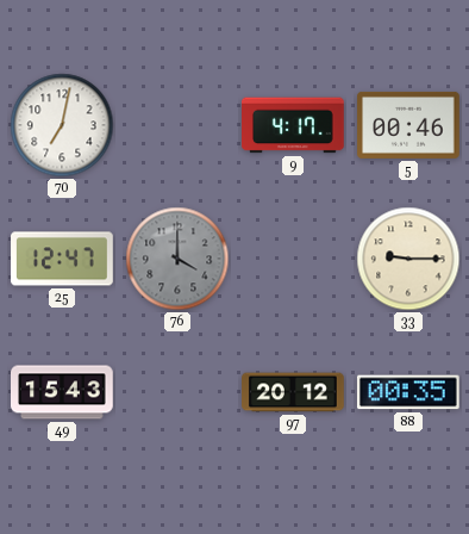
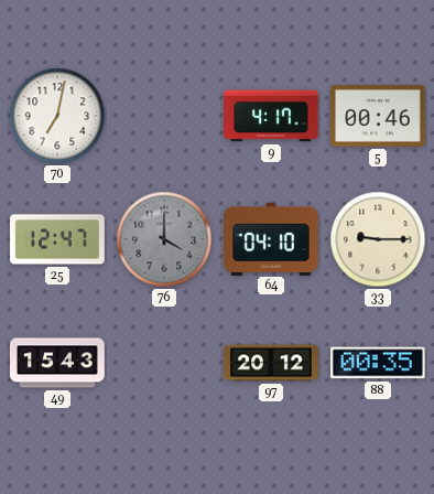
64: none -> 04:10 (272, 238)
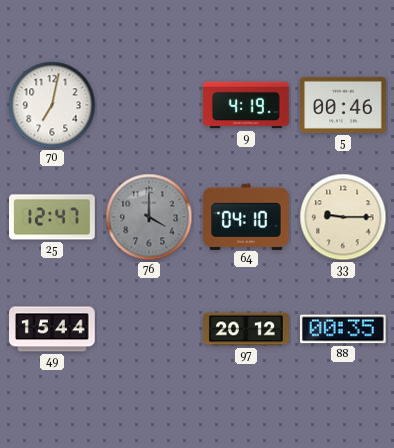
9: 4:17 -> 4:19 (247, 105)
49: 15:43 -> 15:44 (53, 329)
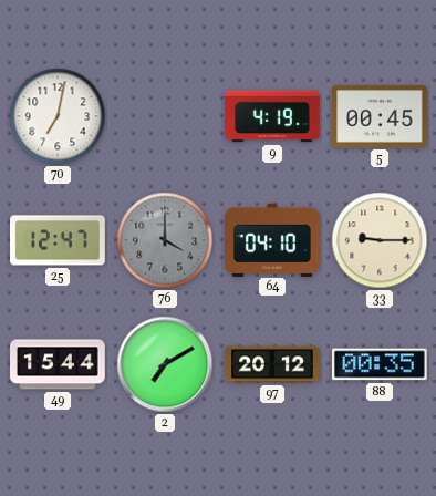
5: 00:46 -> 00:45 (380, 116)
2: none -> 7:10 (165, 364)
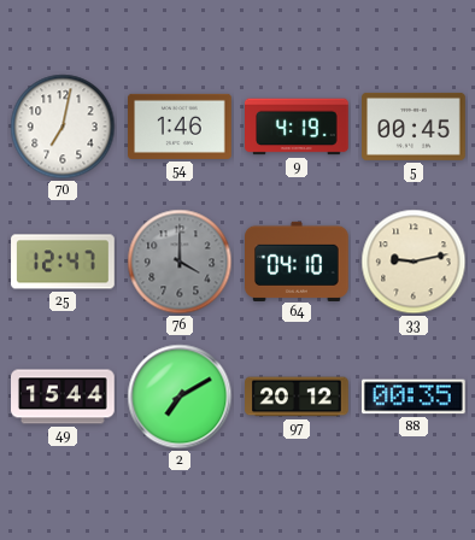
54: none -> 1:46 (180, 127)
33: 9:15 -> 9:13 (414, 262)
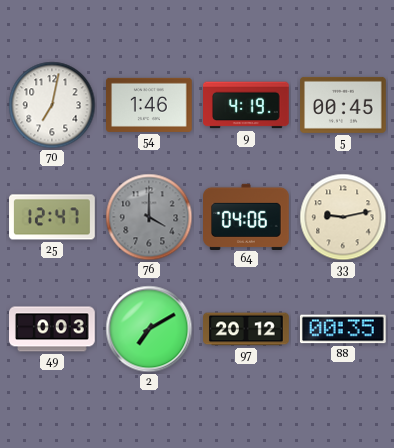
64: 04:10 -> 04:06 (247, 216)
49: 15:44 -> 0:03 (53, 329)
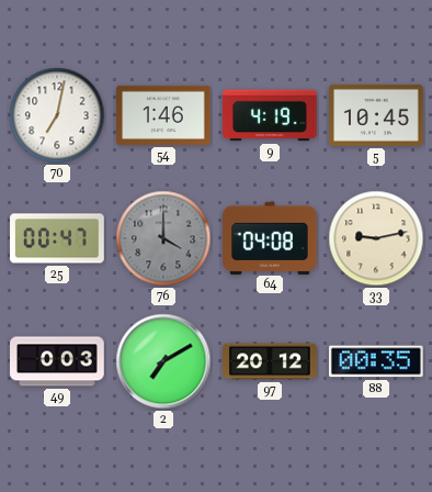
5: 00:45 -> 10:45 (376, 115)
25: 12:47 -> 00:47 (57, 238)
64: 04:06 -> 04:08 (271, 237)
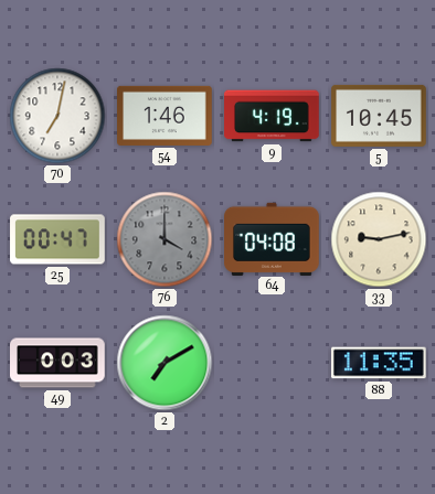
97: 20:12 -> none (270, 361)
88: 00:35 -> 11:35 (379, 363)
